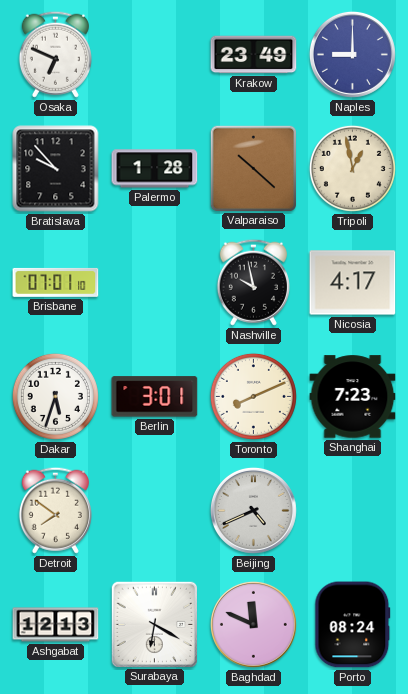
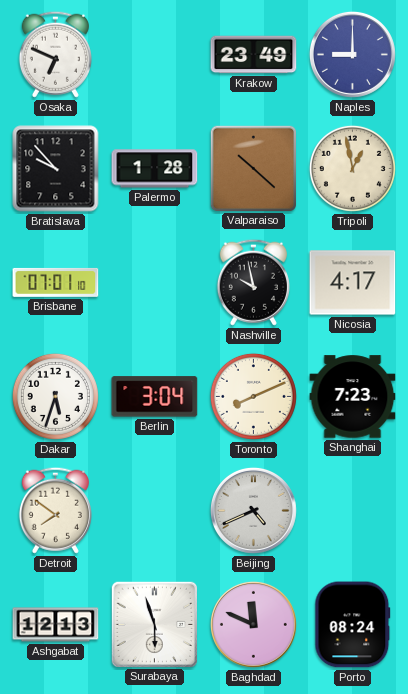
Berlin: 3:01 -> 3:04 (155, 397)
Surabaya: 6:20 -> 5:57 (154, 624)
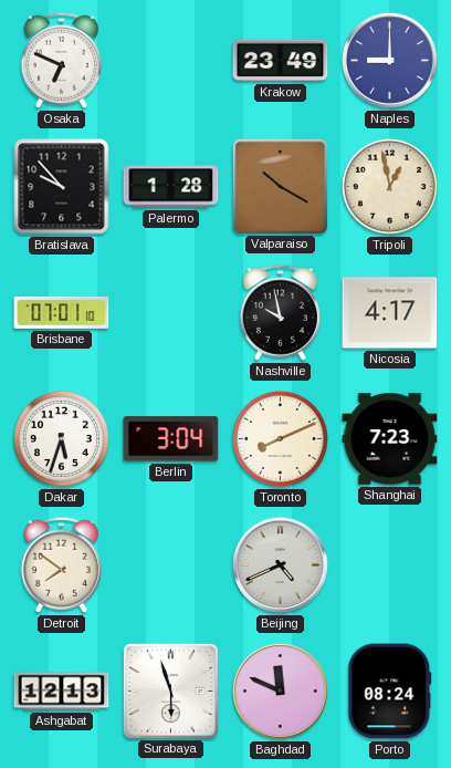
Valparaiso: 10:22 -> 10:20 (280, 186)
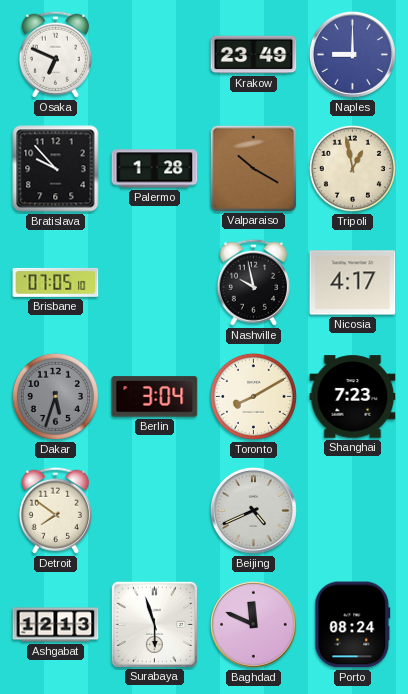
Brisbane: 07:01 -> 07:05 (56, 282)
Dakar dial: white -> grey (55, 396)
Toronto: 8:11 -> 8:10 (253, 396)
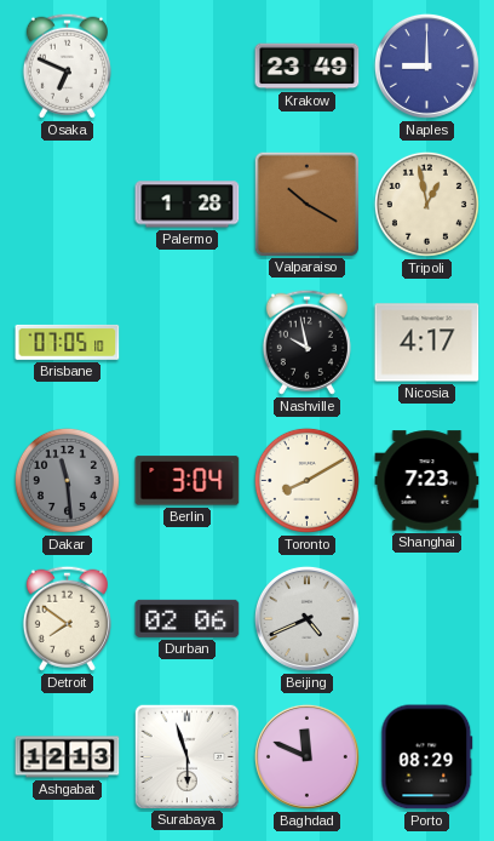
Bratislava: 9:53 -> none (56, 169)
Dakar: 5:33 -> 11:29 (67, 480)
Durban: none -> 02:06 (188, 618)
Porto: 08:24 -> 08:29 (427, 757)
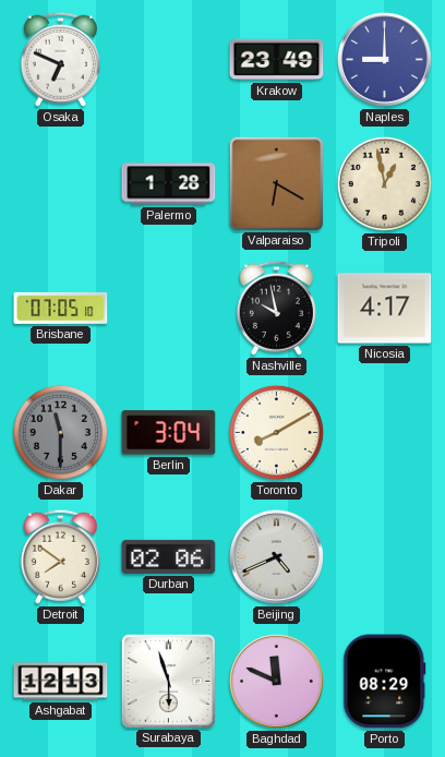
Valparaiso: 10:20 -> 6:20 (276, 183)
Dakar: 11:29 -> 11:30 (60, 432)
Shanghai: 7:23 -> none (427, 481)
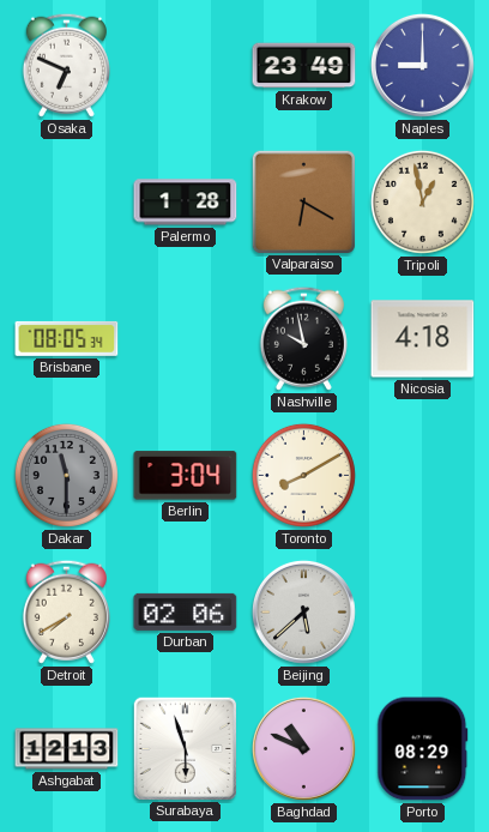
Brisbane: 07:05 -> 08:05 (67, 338)
Nicosia: 4:17 -> 4:18 (423, 339)
Detroit: 7:51 -> 7:40 (66, 611)
Beijing: 4:41 -> 5:38 (303, 611)
Baghdad: 11:49 -> 10:49 (303, 748)
